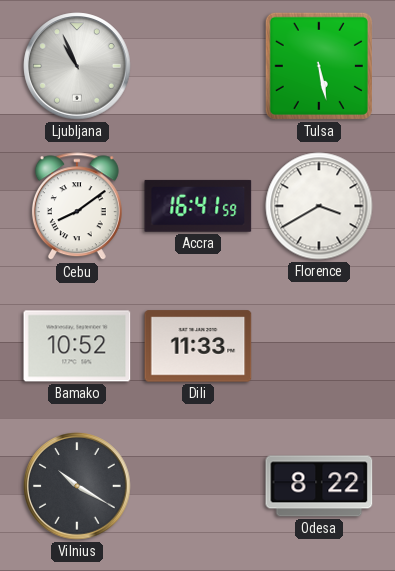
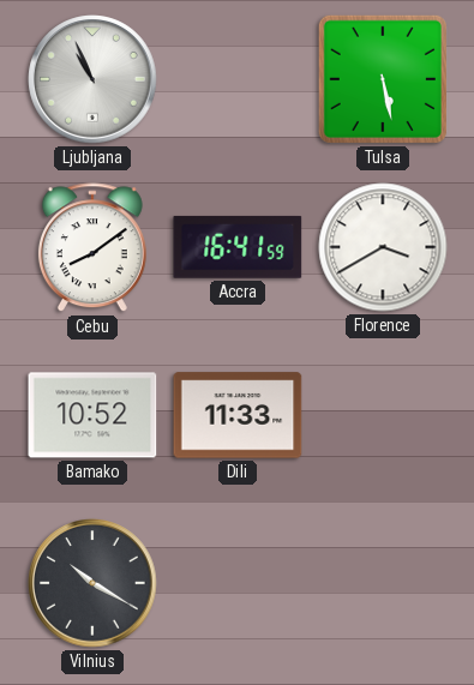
Odesa: 8:22 -> none (319, 486)
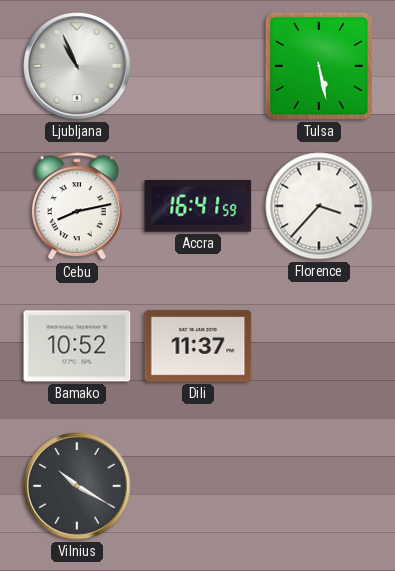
Cebu: 8:09 -> 8:13 (77, 207)
Florence: 3:40 -> 3:37 (319, 206)
Dili: 11:33 -> 11:37 (198, 346)
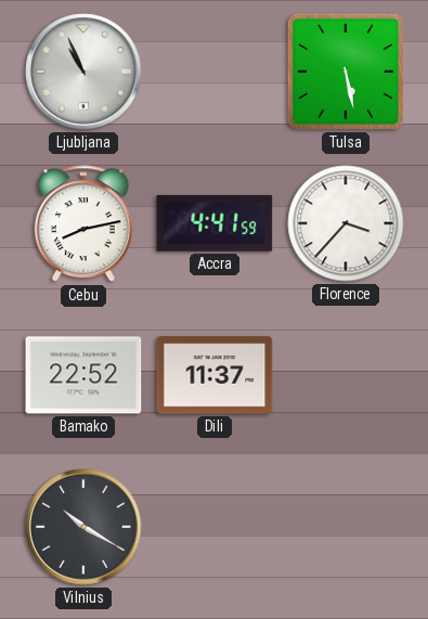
Accra: 16:41 -> 4:41 (215, 223)
Bamako: 10:52 -> 22:52 (83, 375)
